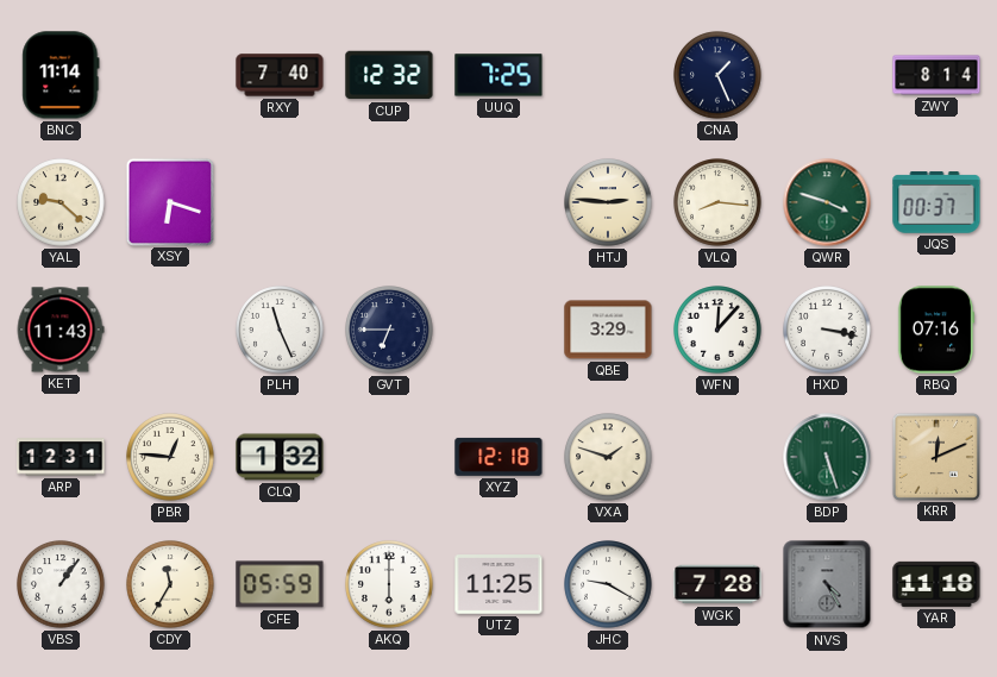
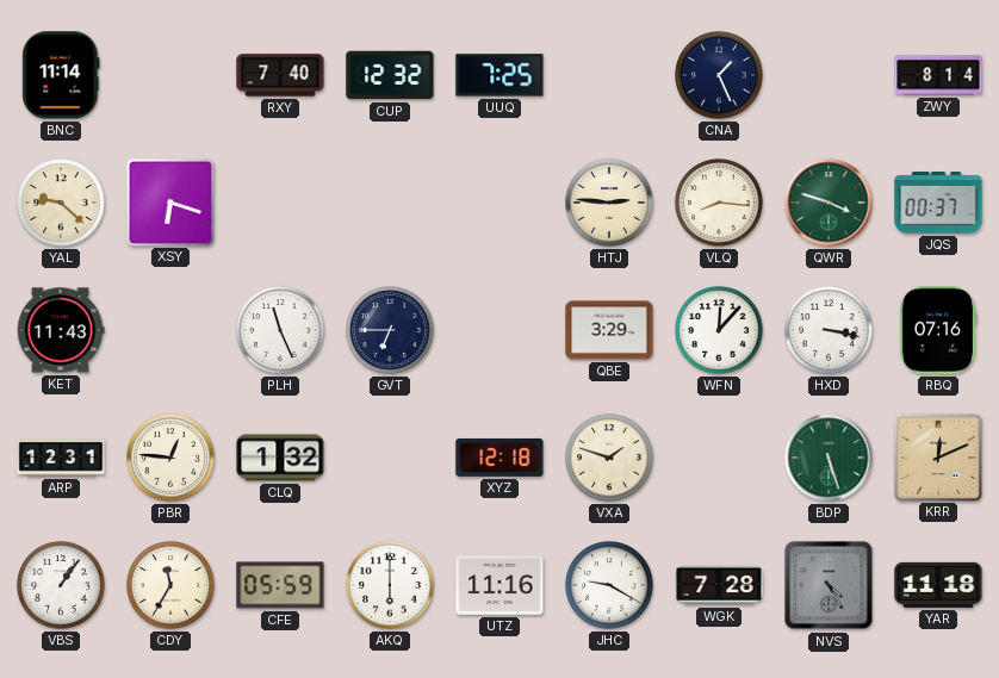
UTZ: 11:25 -> 11:16 (499, 585)
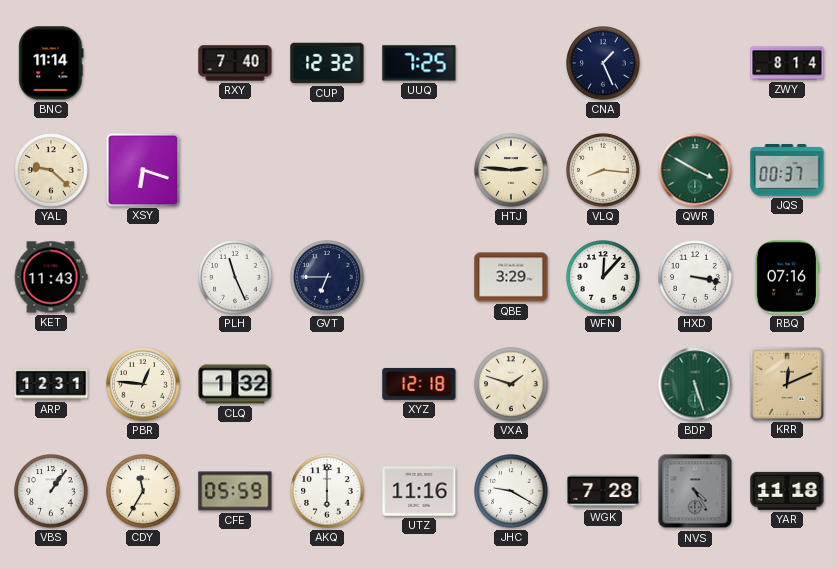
QWR: 3:48 -> 3:50 (695, 170)
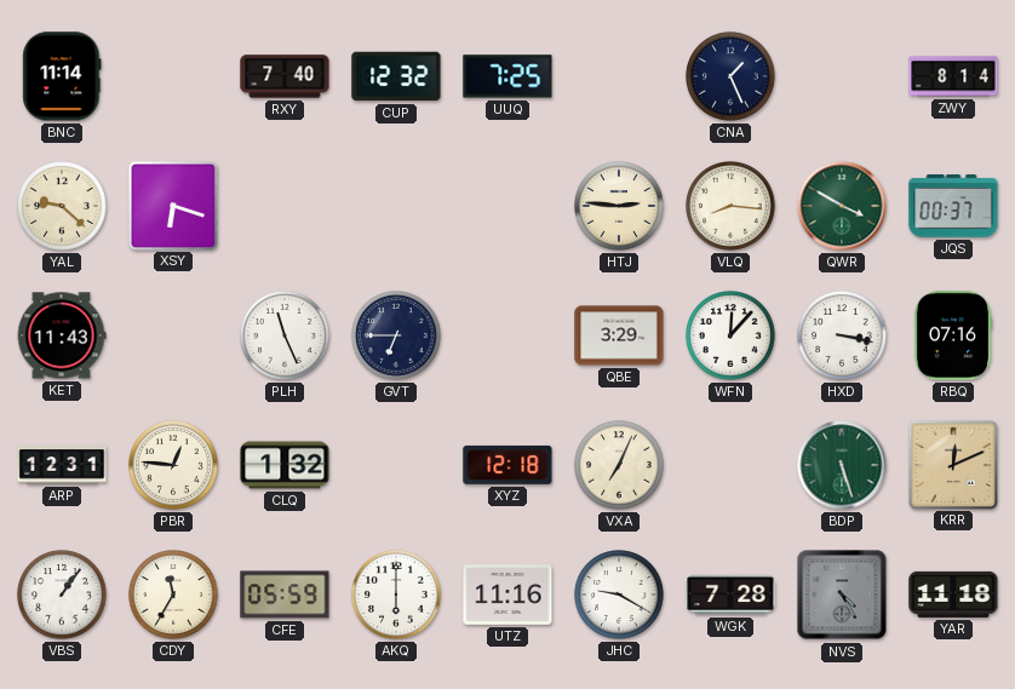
VXA: 1:48 -> 7:04 (619, 465)
